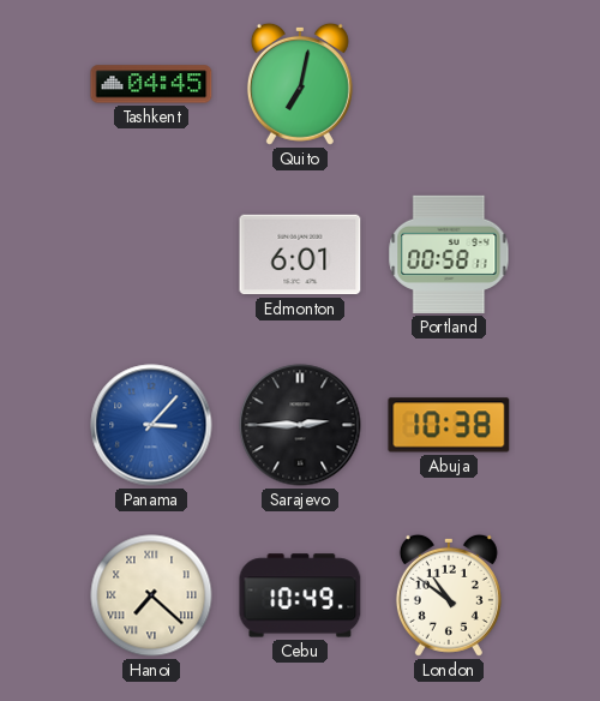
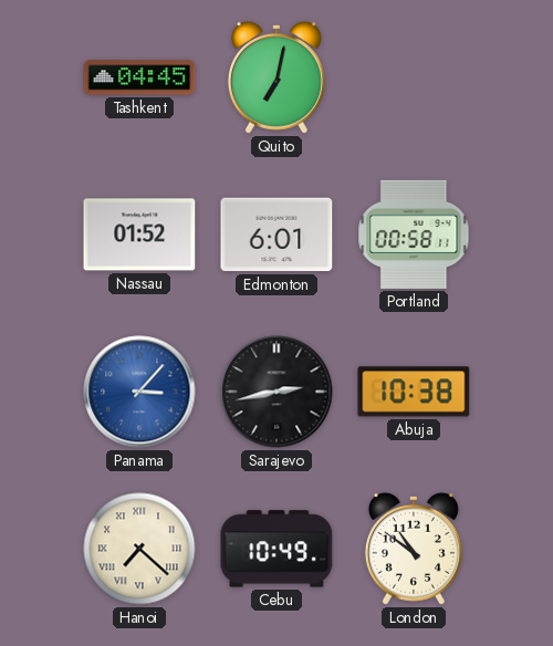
Nassau: none -> 01:52 (139, 235)
Sarajevo: 2:45 -> 2:43 (276, 392)
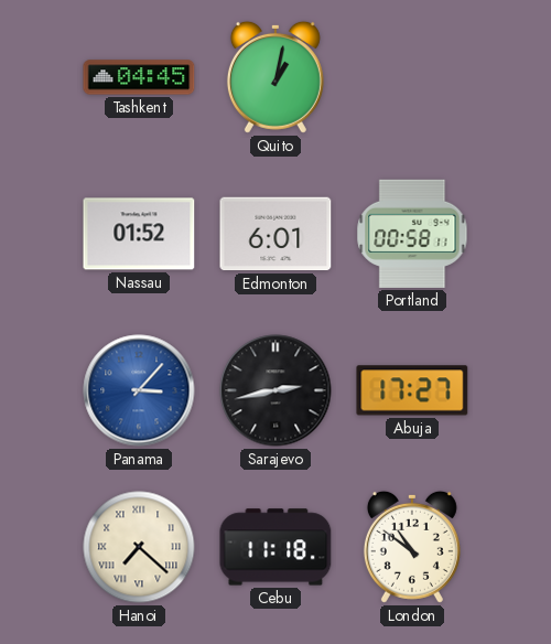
Quito: 7:02 -> 1:02 (275, 77)
Abuja: 10:38 -> 17:27 (412, 390)
Cebu: 10:49 -> 11:18 (275, 547)
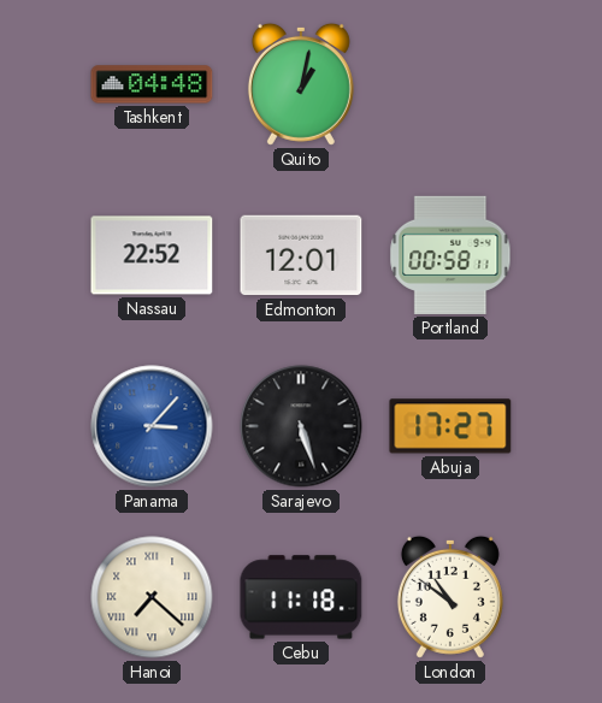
Tashkent: 04:45 -> 04:48 (152, 84)
Nassau: 01:52 -> 22:52 (152, 255)
Edmonton: 6:01 -> 12:01 (301, 255)
Sarajevo: 2:43 -> 5:27 (301, 426)
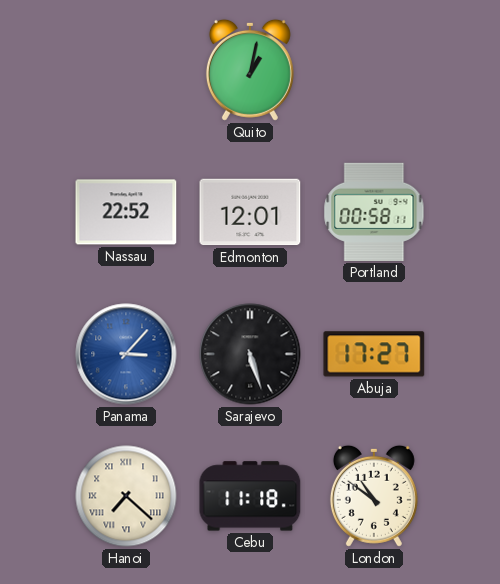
Tashkent: 04:48 -> none (152, 84)
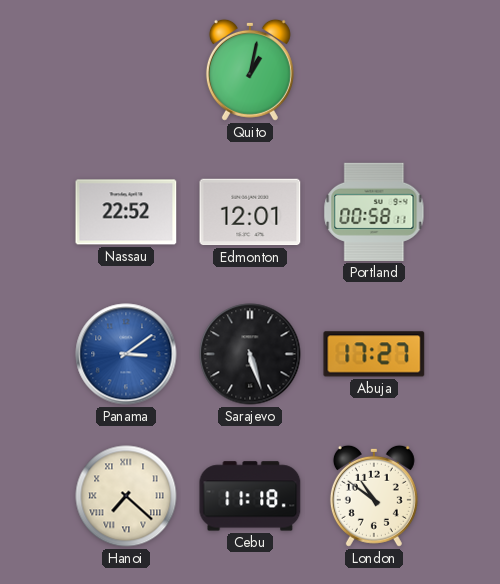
Panama: 3:07 -> 3:09 (126, 354)
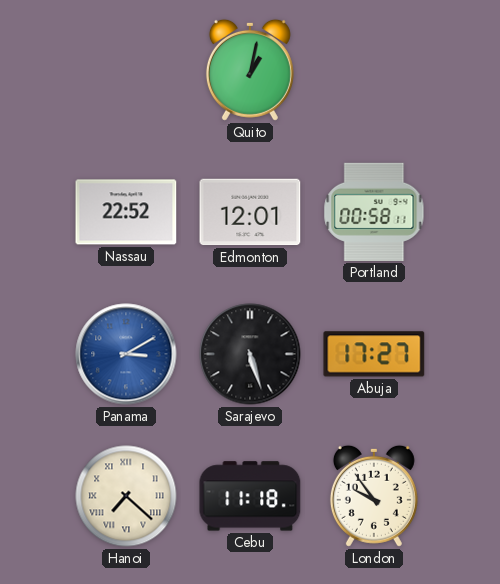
Panama: 3:09 -> 3:10 (126, 354)
London: 10:51 -> 9:54 (374, 496)
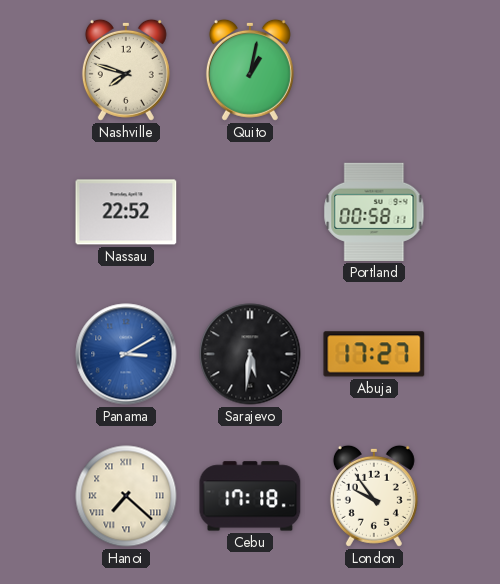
Nashville: none -> 7:48 (126, 70)
Edmonton: 12:01 -> none (250, 212)
Sarajevo: 5:27 -> 5:31 (250, 354)
Cebu: 11:18 -> 17:18 (250, 496)
